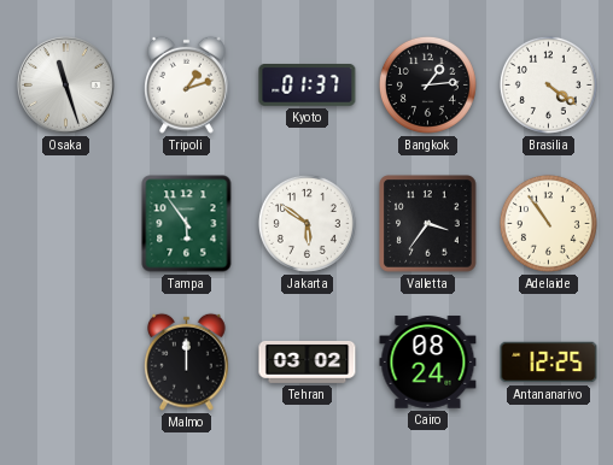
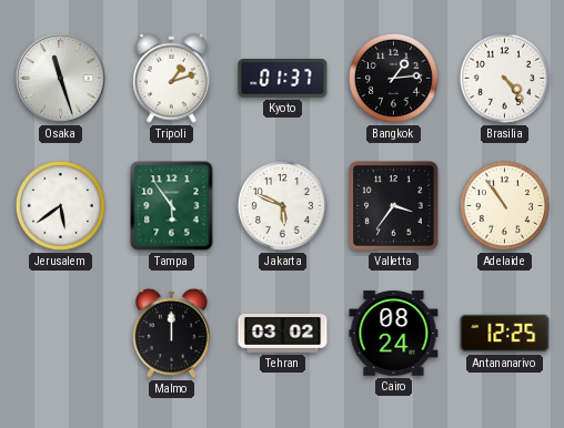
Brasilia: 4:21 -> 4:24 (504, 78)
Jerusalem: none -> 5:39 (60, 205)
Jakarta: 5:51 -> 5:49 (282, 205)
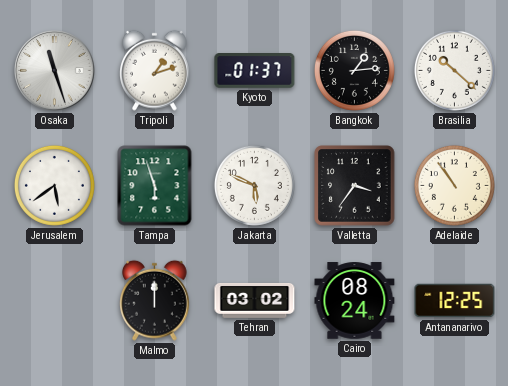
Brasilia: 4:24 -> 10:22 (454, 70)
Tampa: 5:54 -> 5:57 (155, 186)
